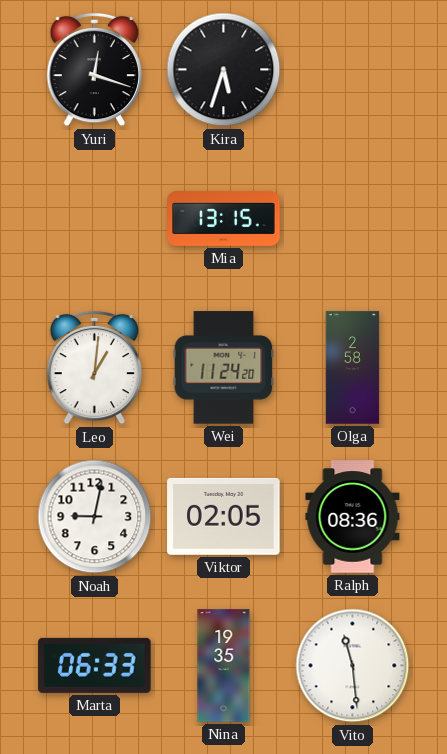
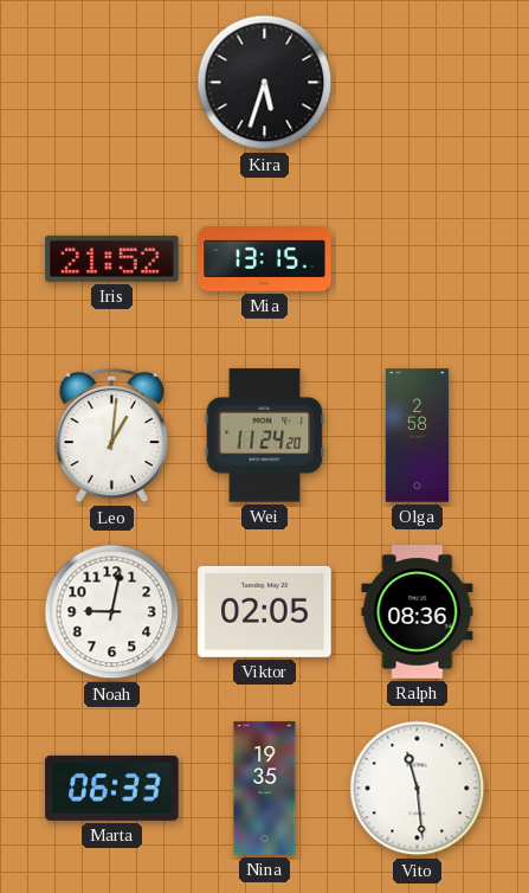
Yuri: 12:18 -> none (94, 70)
Iris: none -> 21:52 (112, 258)
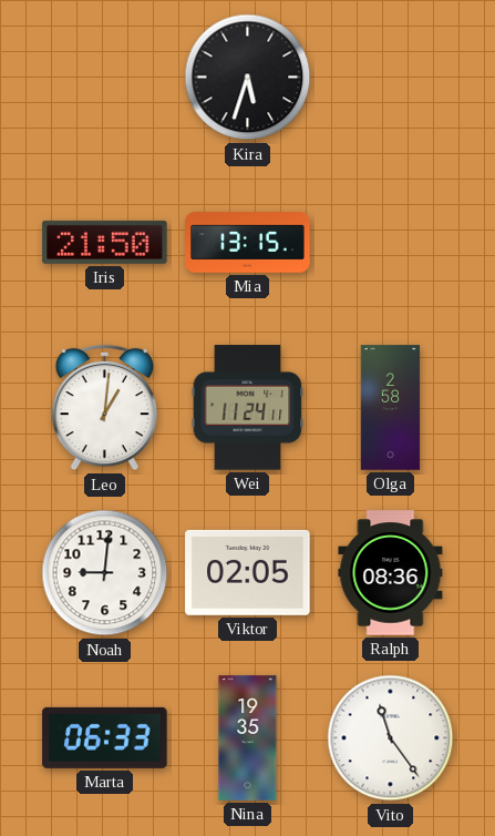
Iris: 21:52 -> 21:50 (105, 242)
Wei: 11:24:20 -> 11:24:11 (248, 408)
Noah: 9:02 -> 9:01 (105, 573)
Vito: 11:29 -> 11:24 (391, 738)
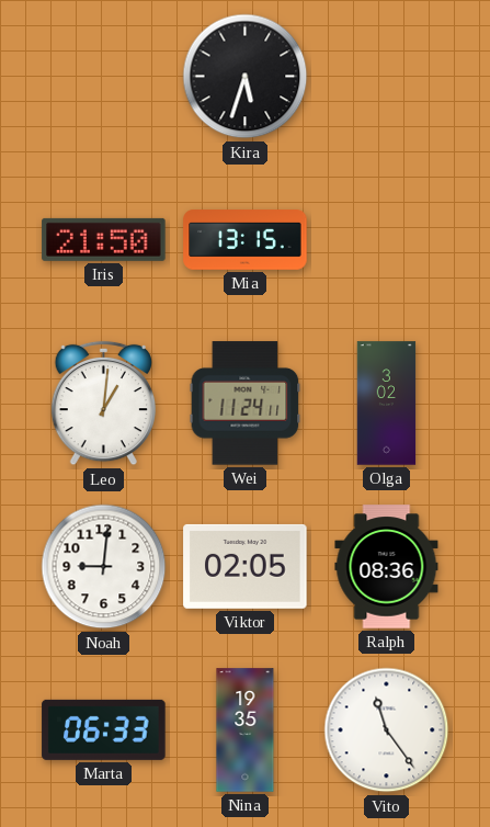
Olga: 2:58 -> 3:02 (387, 404)
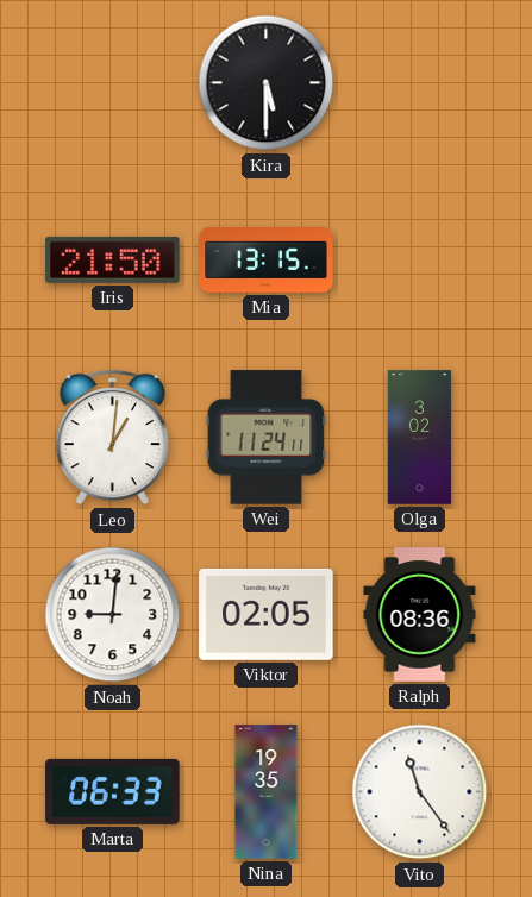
Kira: 5:33 -> 5:30 (267, 83)
